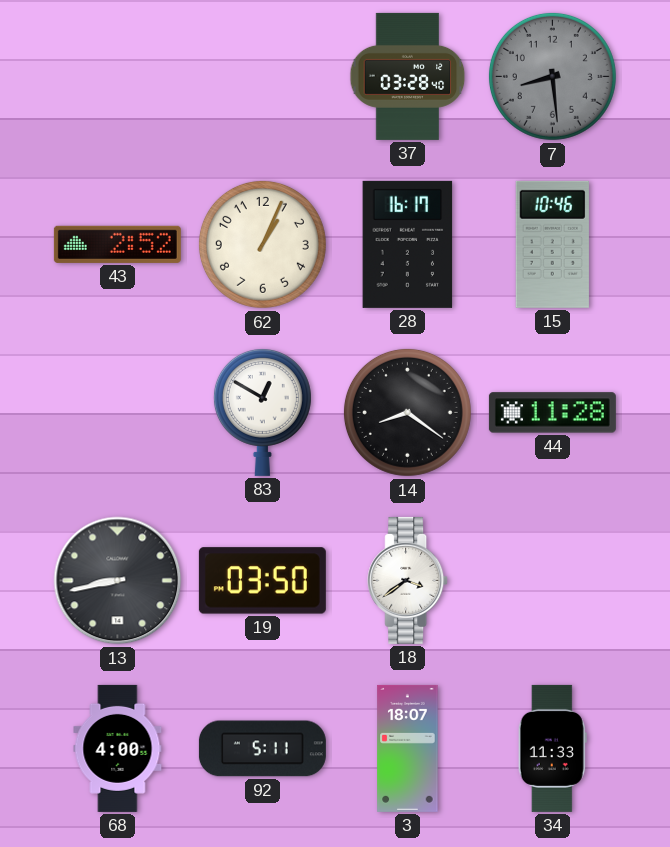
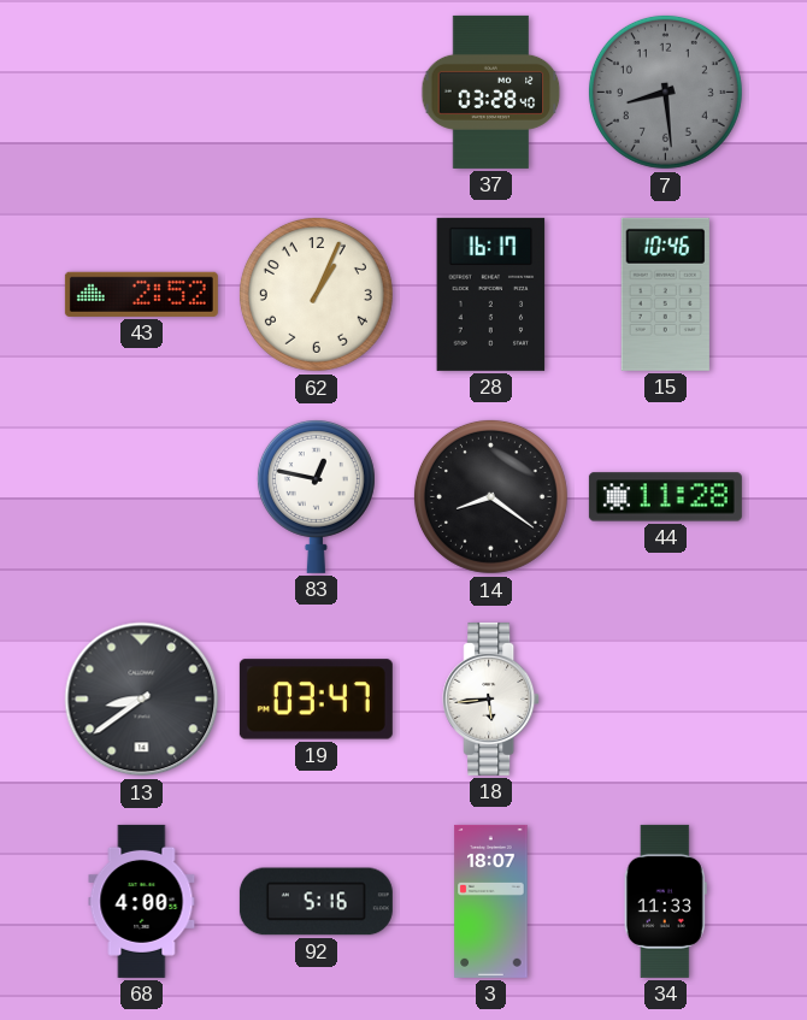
83: 12:50 -> 12:47 (316, 497)
13: 8:43 -> 8:39 (142, 700)
19: 03:50 -> 03:47 (316, 700)
18: 3:39 -> 5:44 (491, 698)
92: 5:11 -> 5:16 (316, 902)
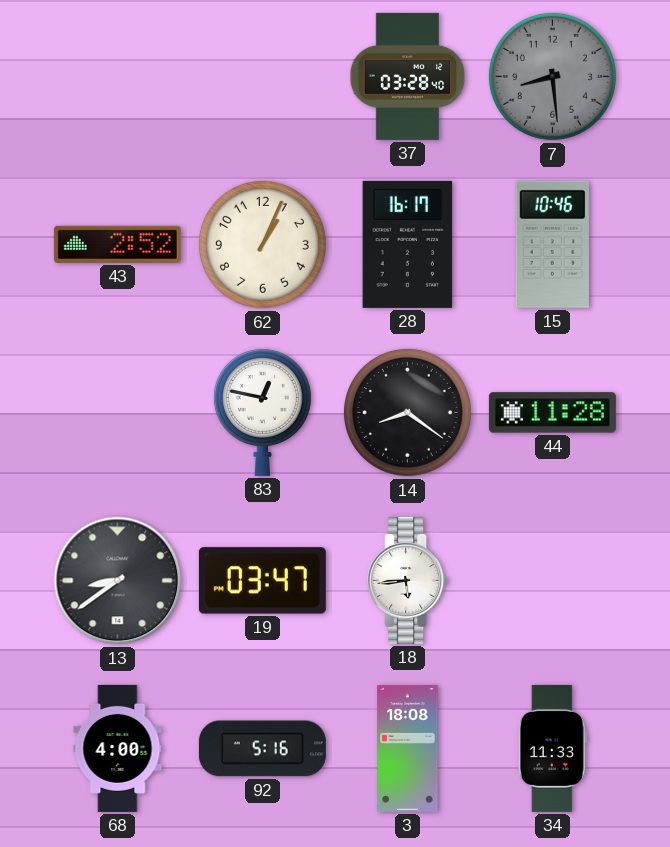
3: 18:07 -> 18:08 (408, 748)
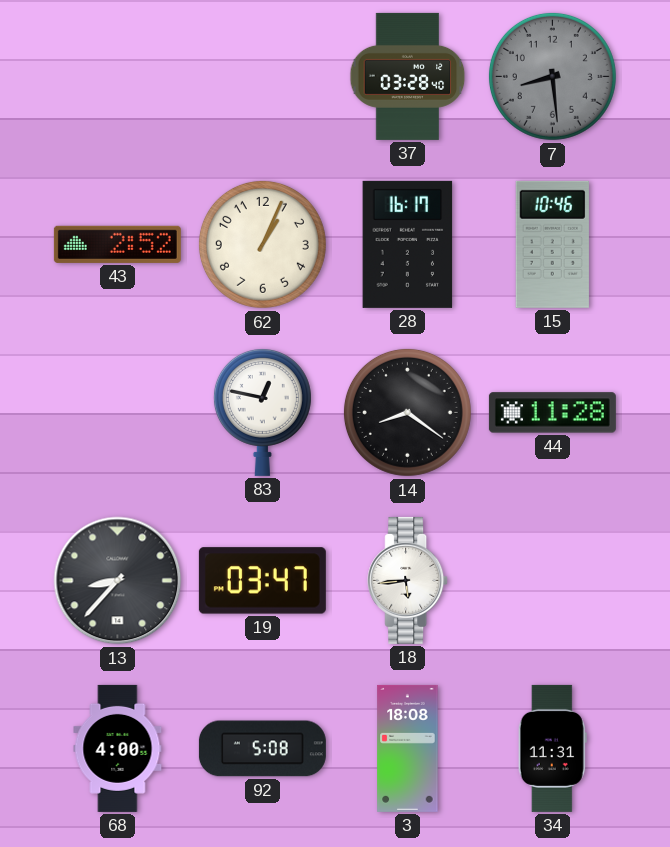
13: 8:39 -> 8:37 (118, 581)
92: 5:16 -> 5:08 (262, 749)
34: 11:33 -> 11:31 (552, 748)
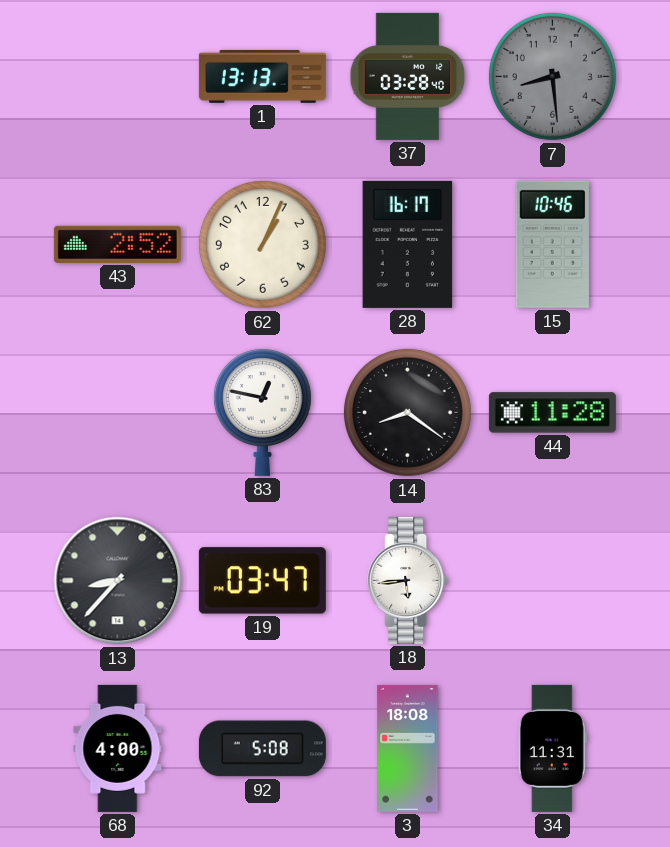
1: none -> 13:13 (262, 76)
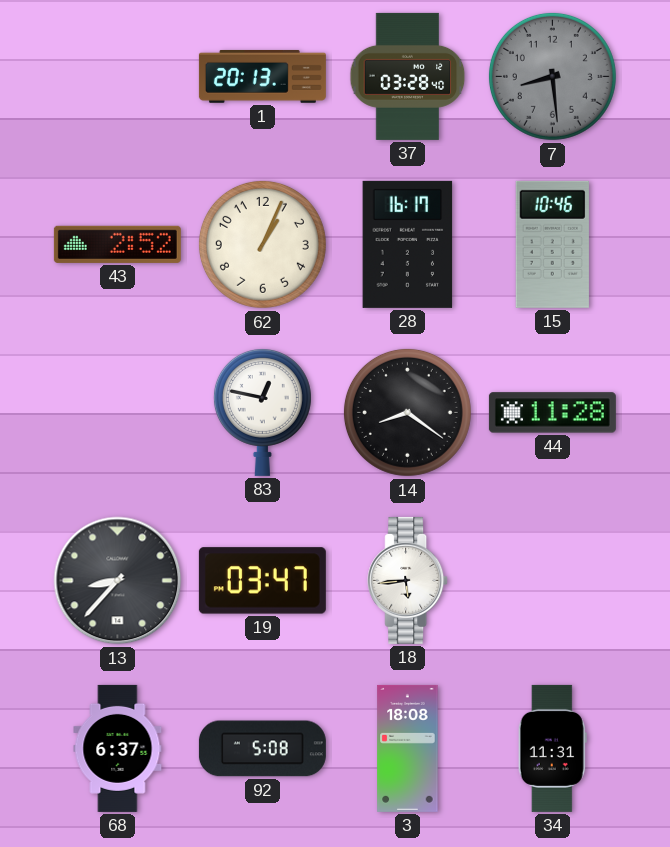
1: 13:13 -> 20:13 (262, 76)
68: 4:00 -> 6:37 (118, 748)
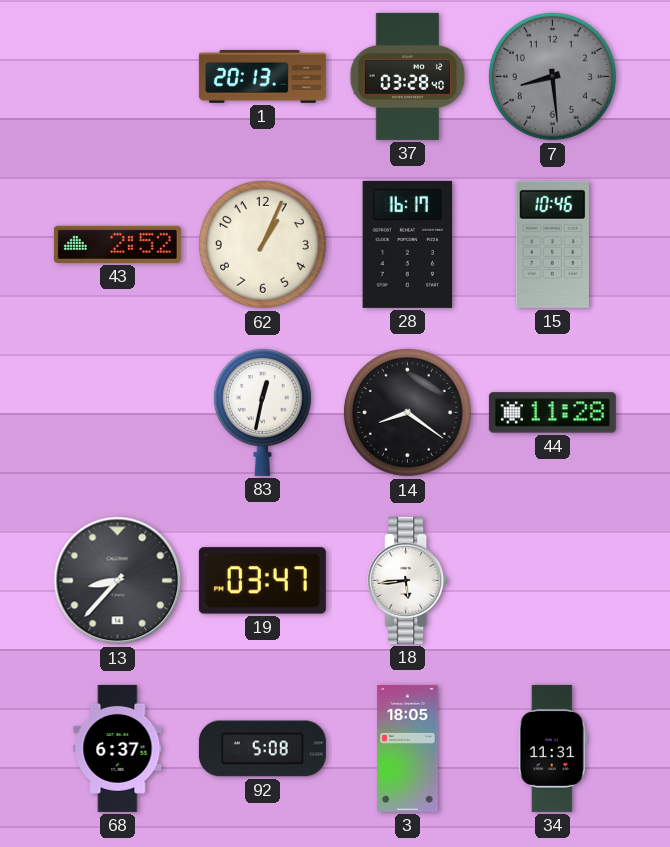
83: 12:47 -> 12:32 (262, 413)
3: 18:08 -> 18:05 (408, 748)
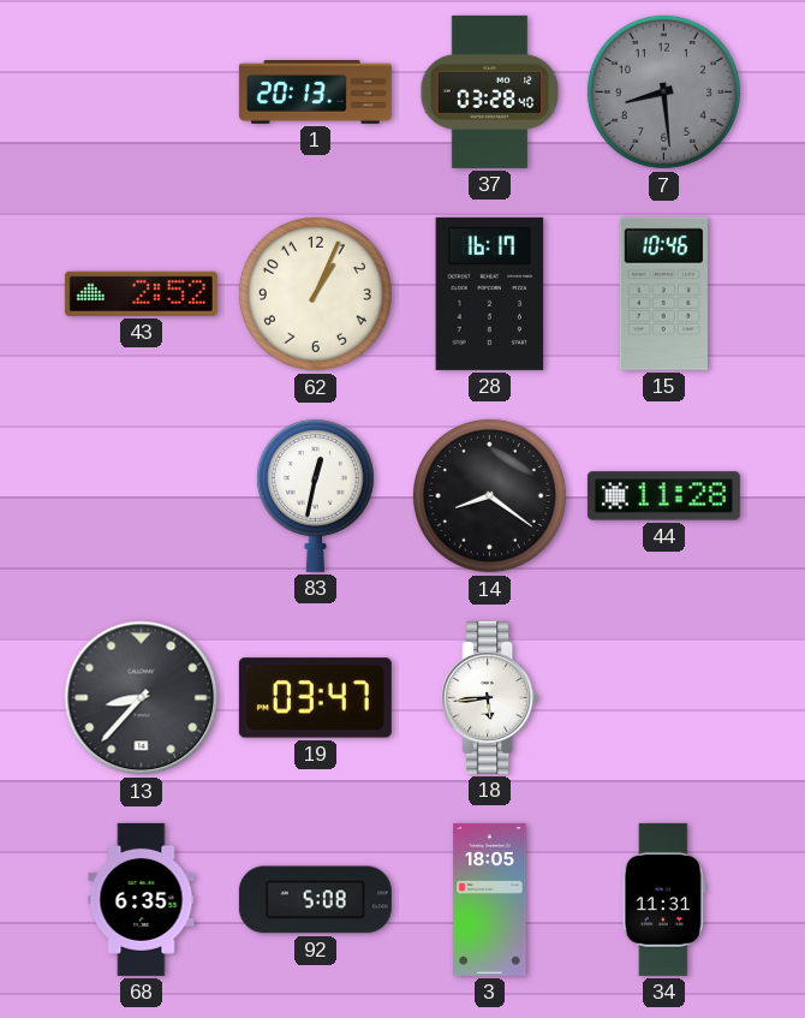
68: 6:37 -> 6:35 (142, 899)
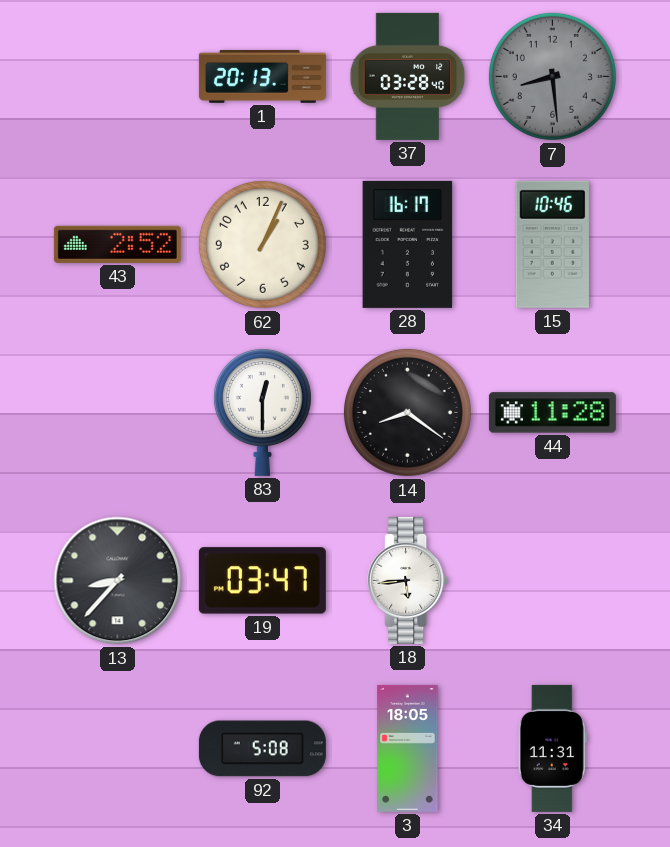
83: 12:32 -> 12:30 (262, 413)
68: 6:35 -> none (142, 899)
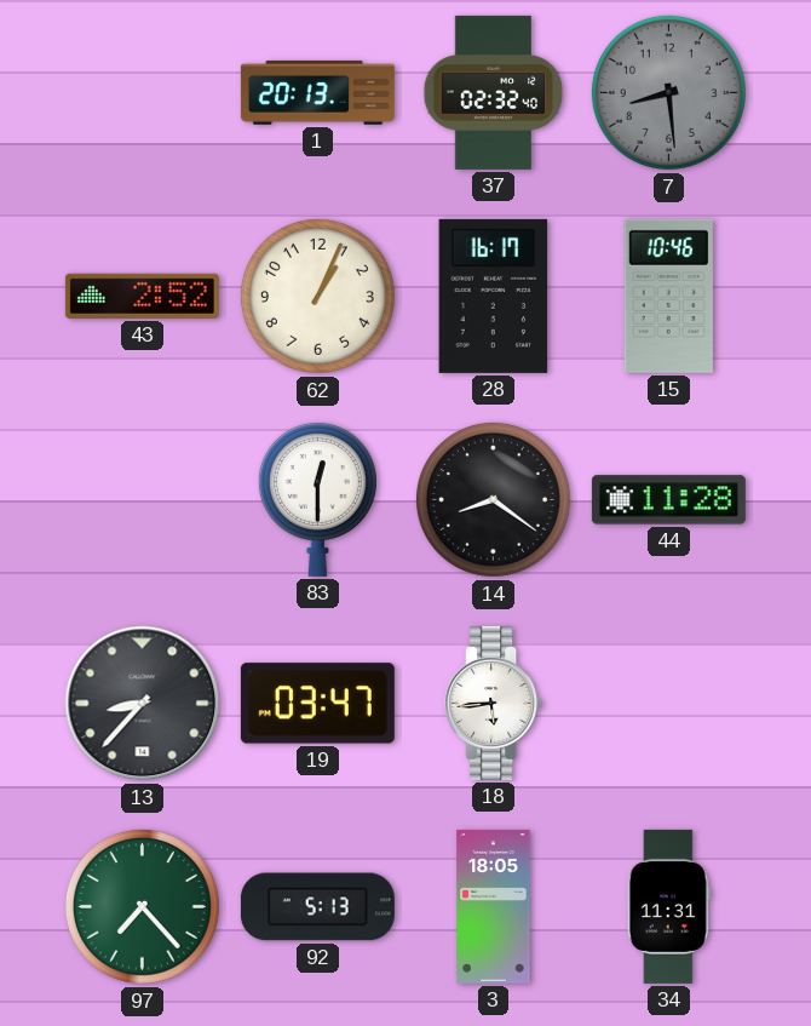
37: 03:28 -> 02:32 (494, 92)
97: none -> 7:23 (142, 906)
92: 5:08 -> 5:13 (317, 907)
